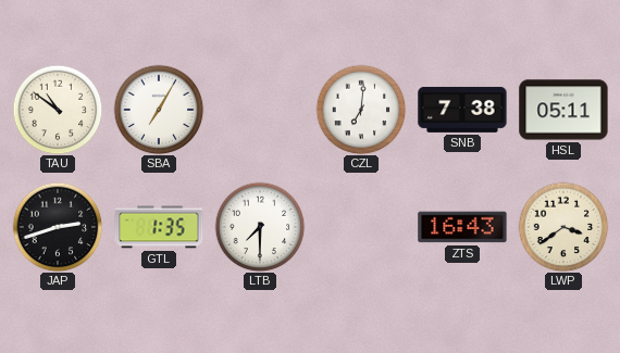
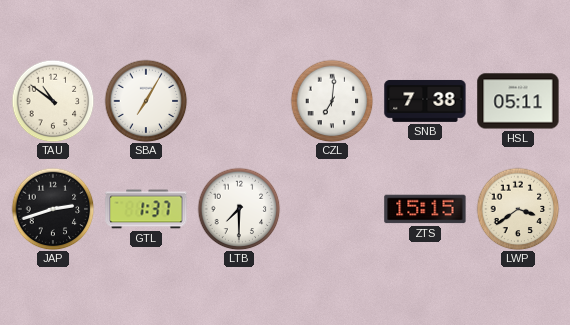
GTL: 1:35 -> 1:37 (146, 209)
ZTS: 16:43 -> 15:15 (425, 209)
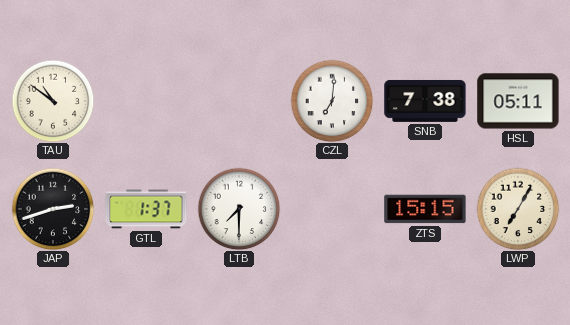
SBA: 7:05 -> none (146, 101)
LWP: 3:39 -> 7:05 (518, 209)
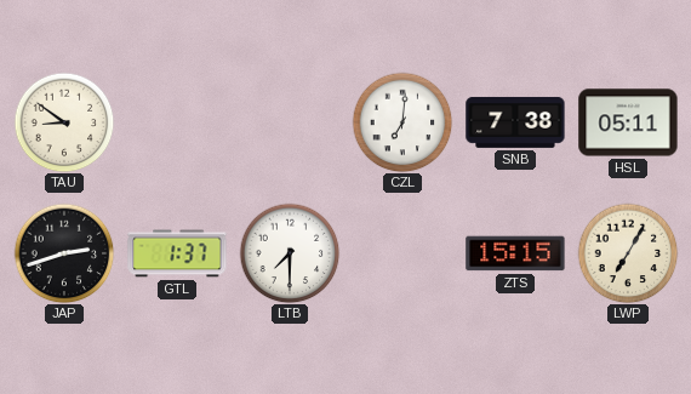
TAU: 10:51 -> 8:51 (64, 122)
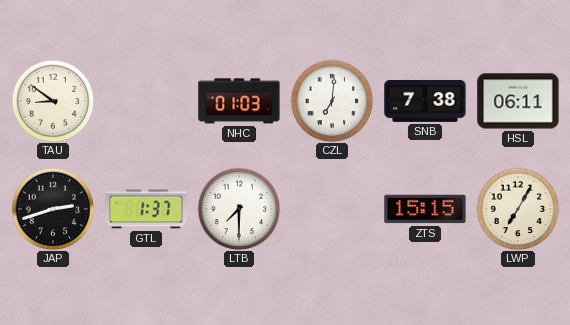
NHC: none -> 01:03 (239, 101)
HSL: 05:11 -> 06:11 (518, 101)
